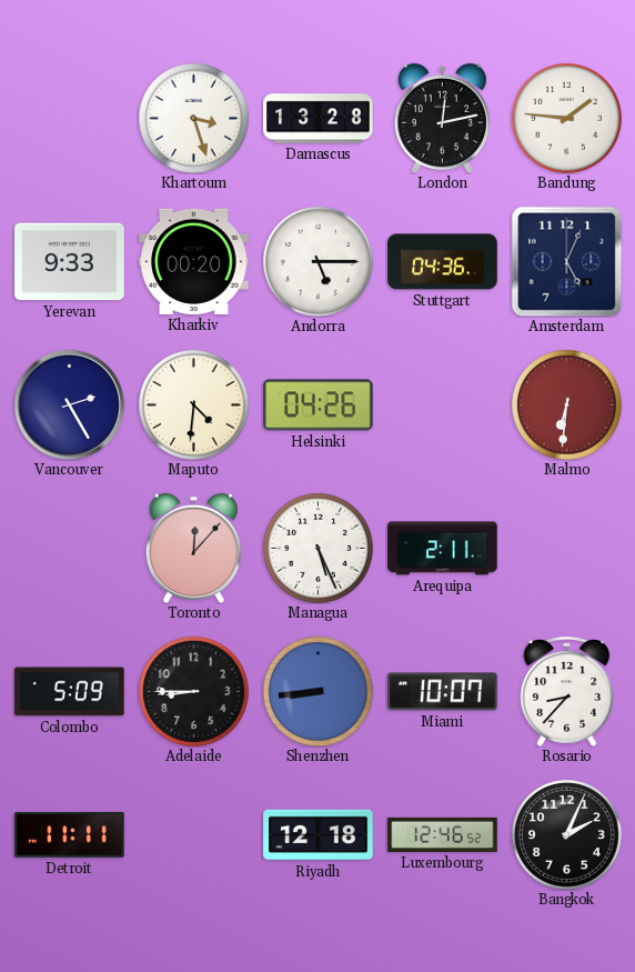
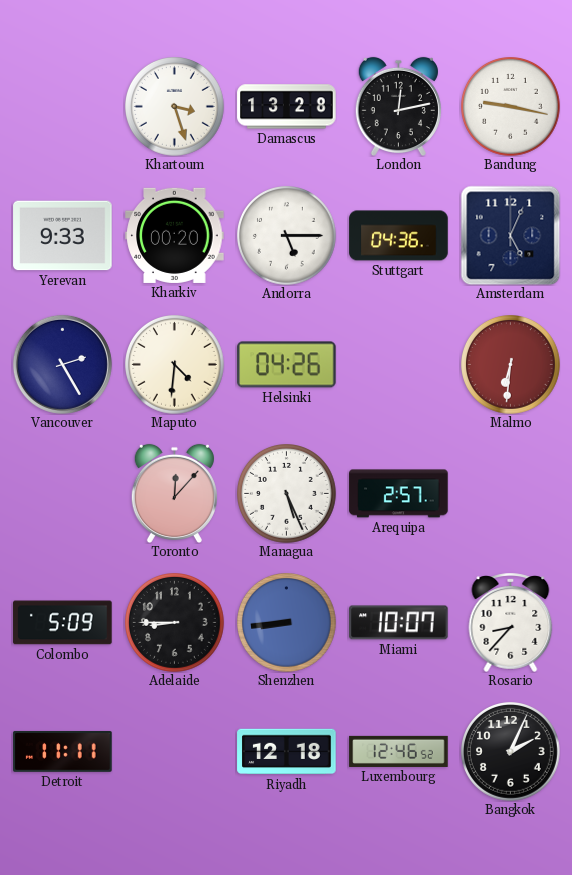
Bandung: 1:46 -> 9:17 (511, 107)
Arequipa: 2:11 -> 2:57 (399, 494)
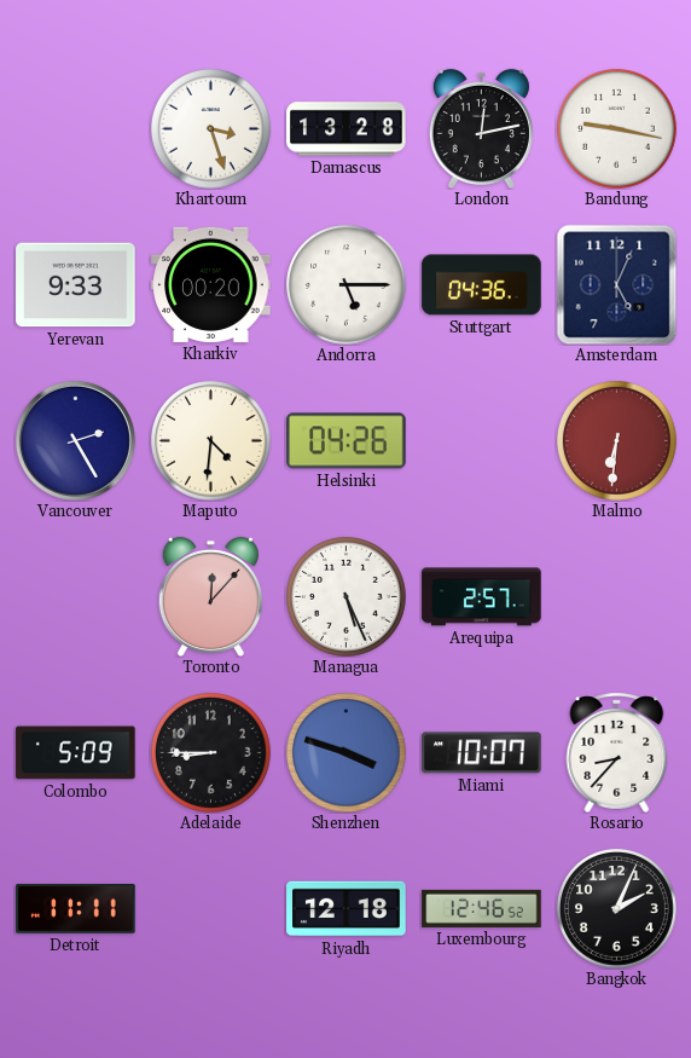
Shenzhen: 8:44 -> 3:48 (347, 753)
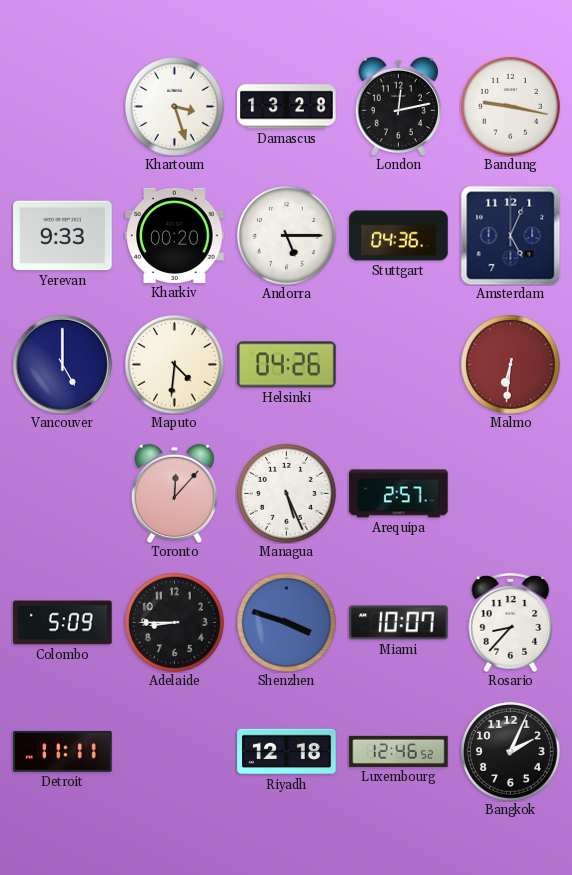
Vancouver: 2:25 -> 5:00 (62, 364)
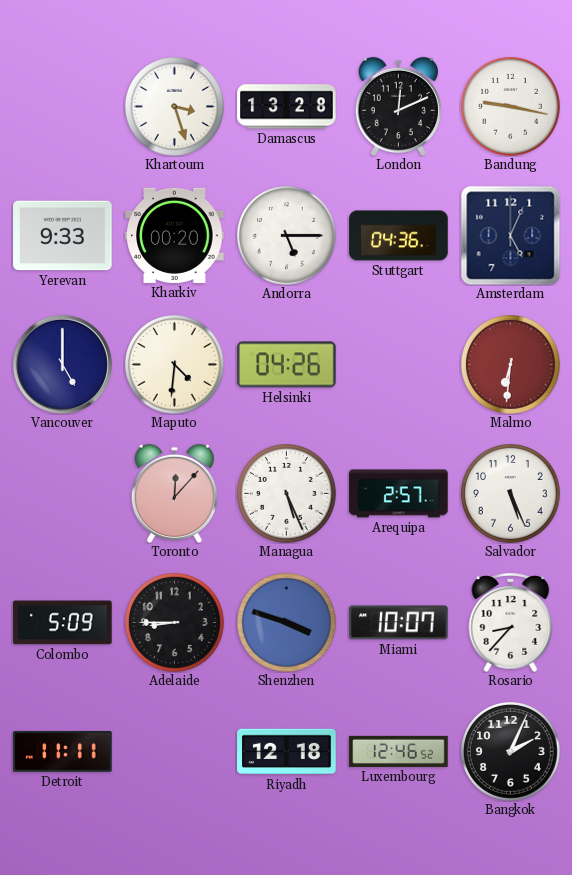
London: 12:13 -> 12:11 (398, 106)
Salvador: none -> 5:26 (511, 494)
